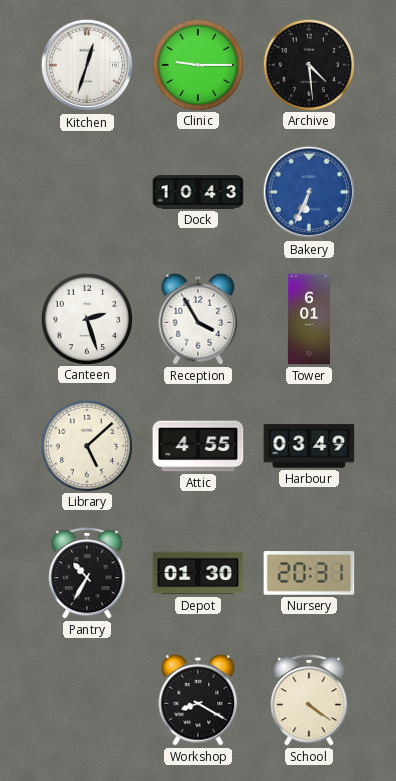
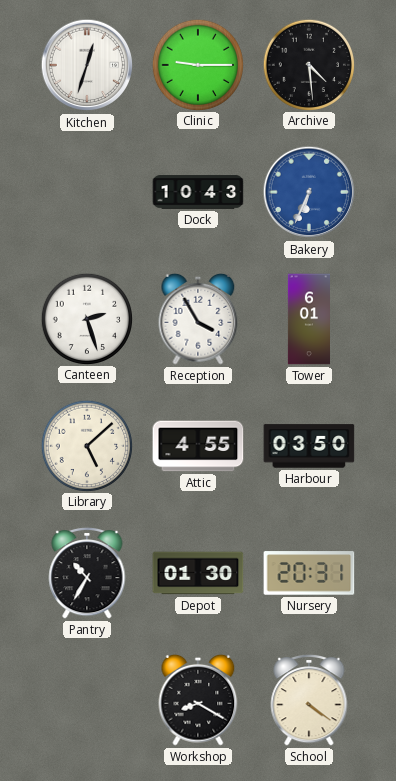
Harbour: 03:49 -> 03:50 (309, 446)
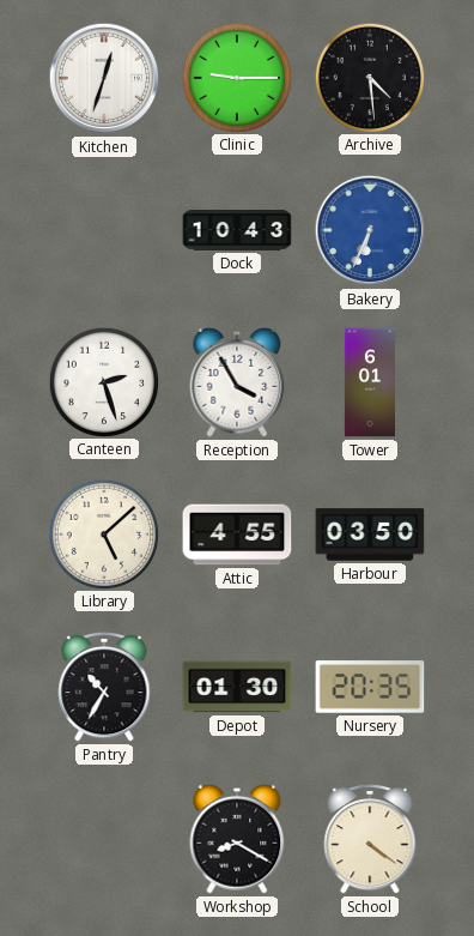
Nursery: 20:31 -> 20:35 (370, 687)
